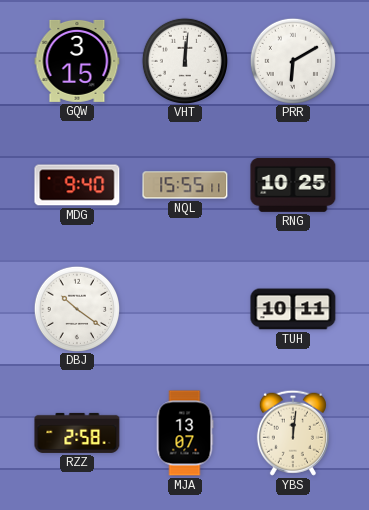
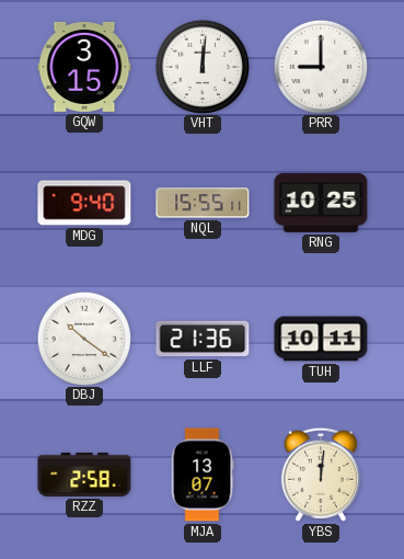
PRR: 6:10 -> 9:00 (320, 66)
LLF: none -> 21:36 (203, 339)
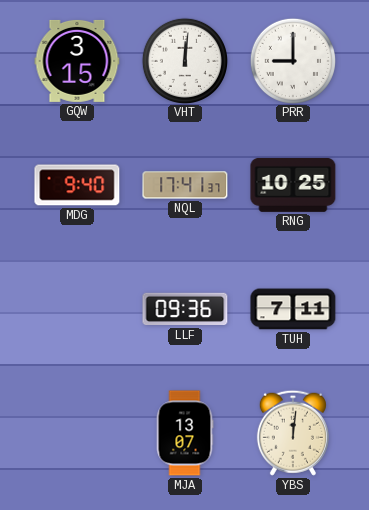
NQL: 15:55 -> 17:41 (185, 185)
DBJ: 10:21 -> none (83, 338)
LLF: 21:36 -> 09:36 (185, 309)
TUH: 10:11 -> 7:11 (293, 309)
RZZ: 2:58 -> none (84, 475)
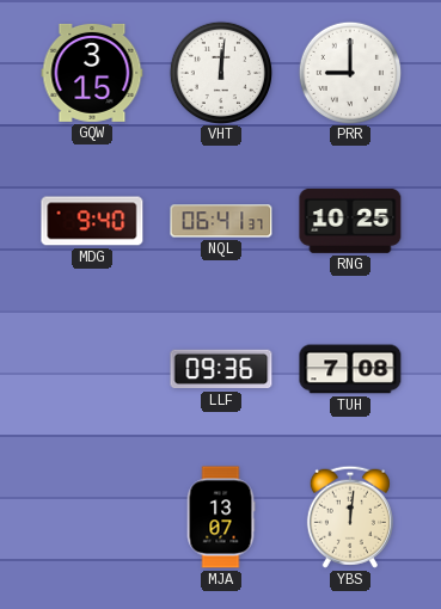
NQL: 17:41 -> 06:41 (221, 221)
TUH: 7:11 -> 7:08 (350, 369)
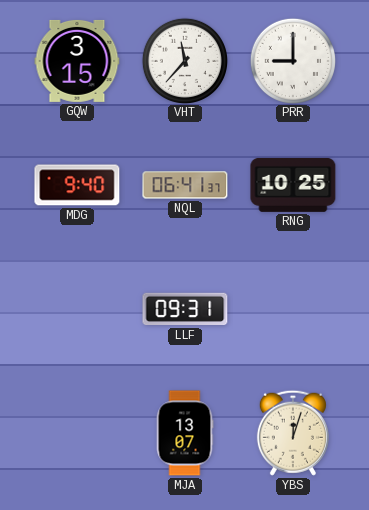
VHT: 12:01 -> 11:37 (184, 60)
LLF: 09:36 -> 09:31 (185, 309)
TUH: 7:08 -> none (350, 369)
YBS: 12:01 -> 12:03 (293, 433)
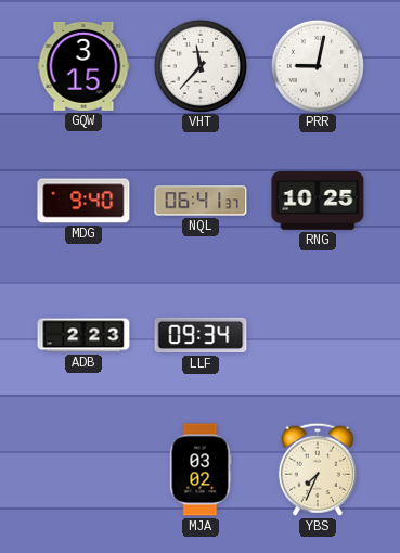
PRR: 9:00 -> 9:02 (317, 65)
ADB: none -> 2:23 (83, 335)
LLF: 09:31 -> 09:34 (201, 335)
MJA: 13:07 -> 03:02 (201, 470)
YBS: 12:03 -> 7:34 (318, 470)
